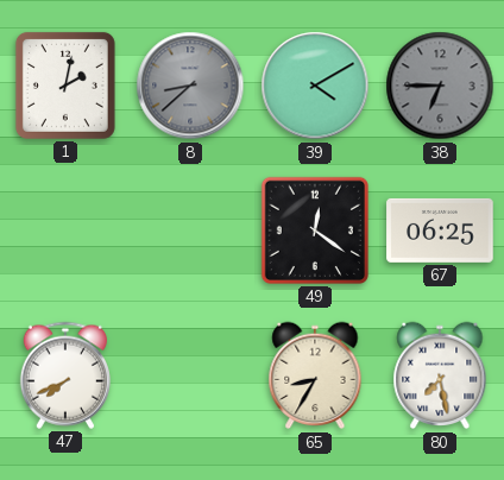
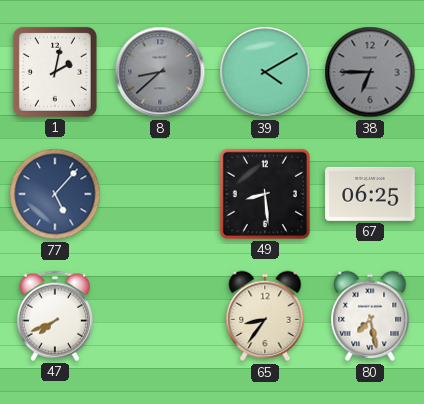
77: none -> 5:07 (55, 194)
49: 12:21 -> 8:29 (265, 194)
65: 8:35 -> 8:36 (265, 316)
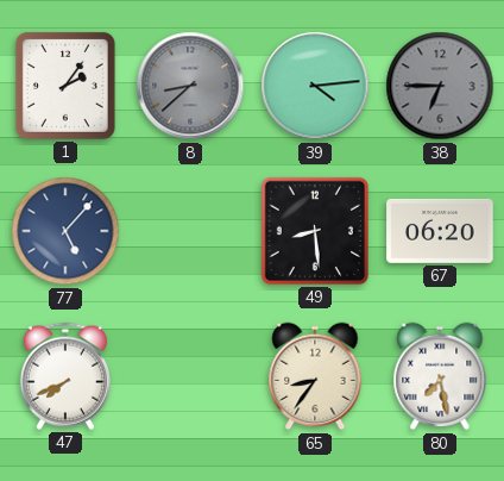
1: 2:02 -> 2:06 (65, 86)
39: 4:10 -> 4:14 (315, 86)
67: 06:25 -> 06:20 (440, 231)
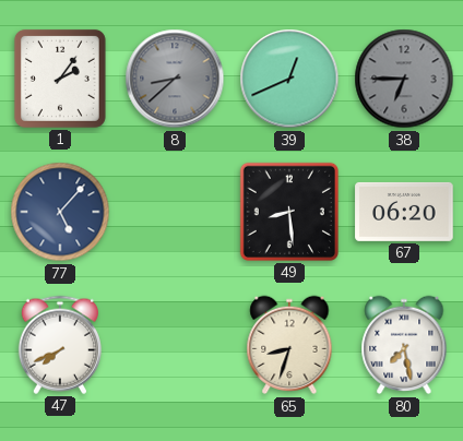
39: 4:14 -> 12:41 (289, 79)
65: 8:36 -> 8:33 (289, 345)
